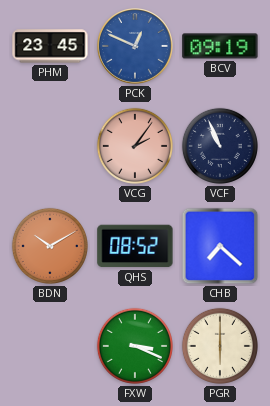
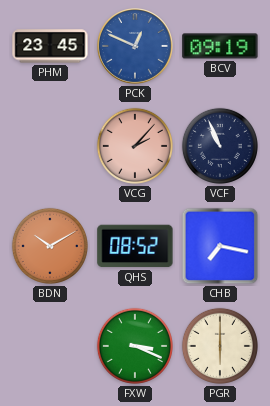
VCG: 2:06 -> 2:07 (135, 146)
CHB: 7:22 -> 7:17 (220, 246)
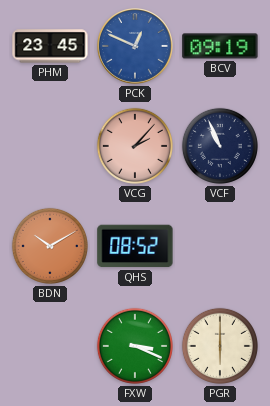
CHB: 7:17 -> none (220, 246)
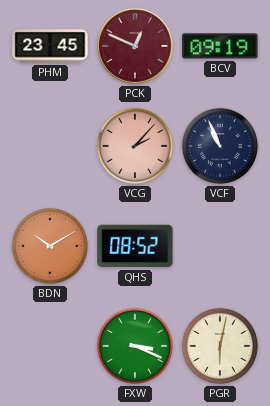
PCK dial: blue -> burgundy (136, 47)
PGR: 6:00 -> 6:02 (220, 346)
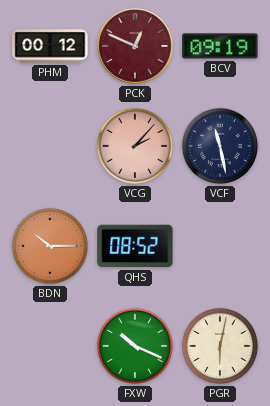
PHM: 23:45 -> 00:12 (50, 46)
VCF: 10:56 -> 11:28 (220, 146)
BDN: 10:10 -> 10:15 (50, 246)
FXW: 3:19 -> 10:19 (135, 346)
